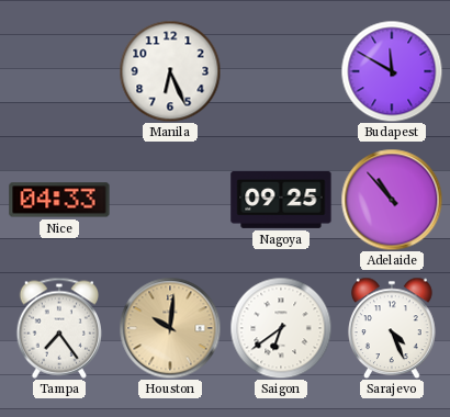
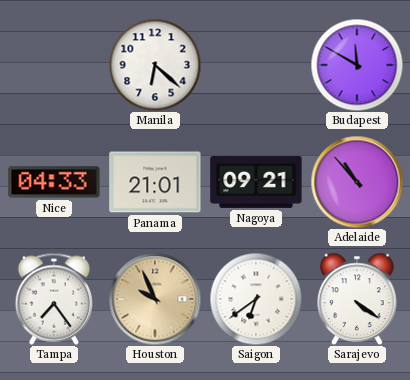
Manila: 6:26 -> 6:22 (155, 65)
Panama: none -> 21:01 (155, 182)
Nagoya: 09:25 -> 09:21 (256, 182)
Houston: 10:01 -> 9:56 (155, 299)
Sarajevo: 4:26 -> 4:21 (358, 299)
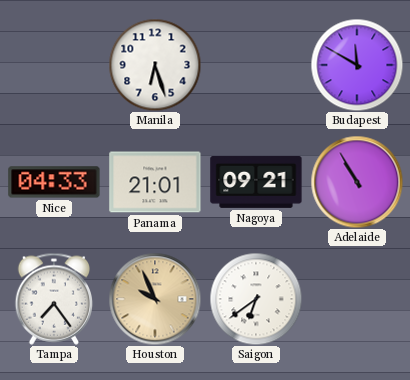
Manila: 6:22 -> 6:27 (155, 65)
Adelaide: 10:53 -> 10:55 (357, 182)
Sarajevo: 4:21 -> none (358, 299)
